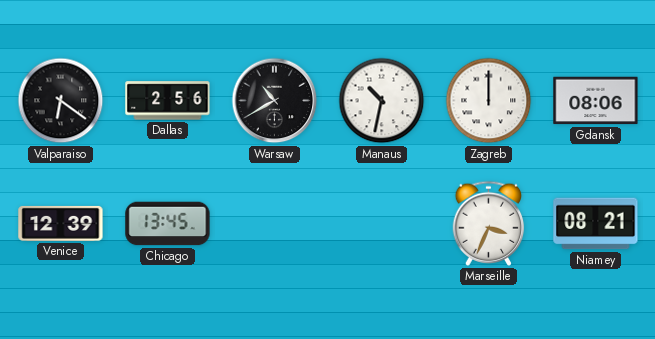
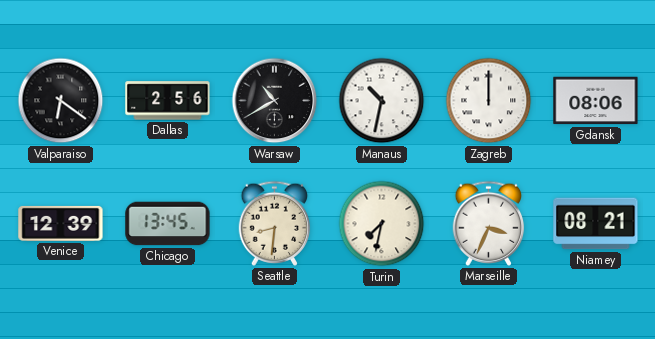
Seattle: none -> 8:31 (275, 223)
Turin: none -> 7:32 (382, 224)
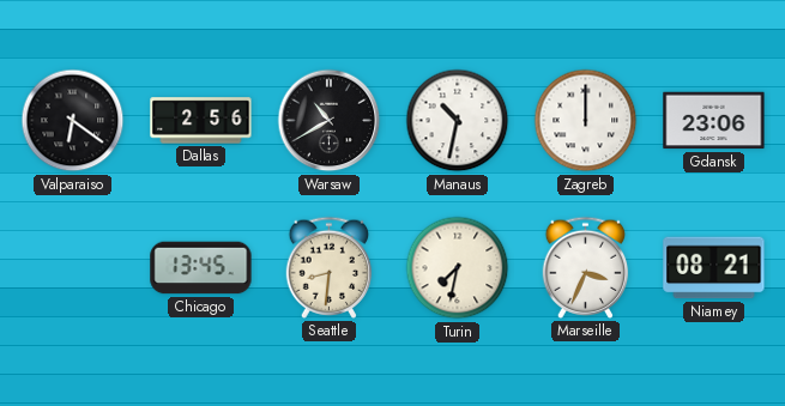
Gdansk: 08:06 -> 23:06 (714, 121)
Venice: 12:39 -> none (61, 223)
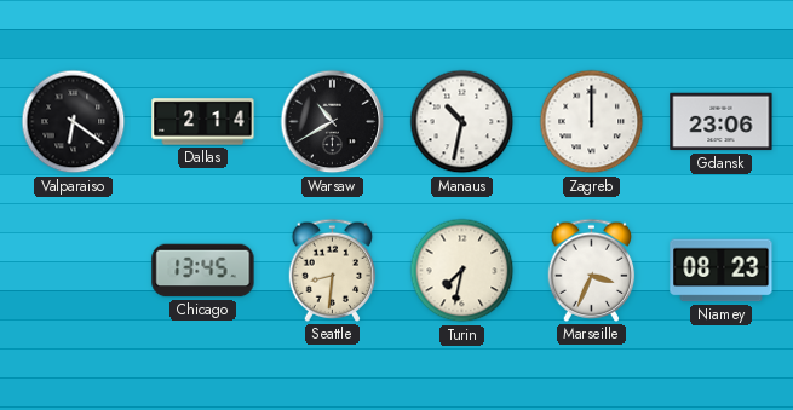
Dallas: 2:56 -> 2:14 (203, 122)
Niamey: 08:21 -> 08:23 (722, 271)
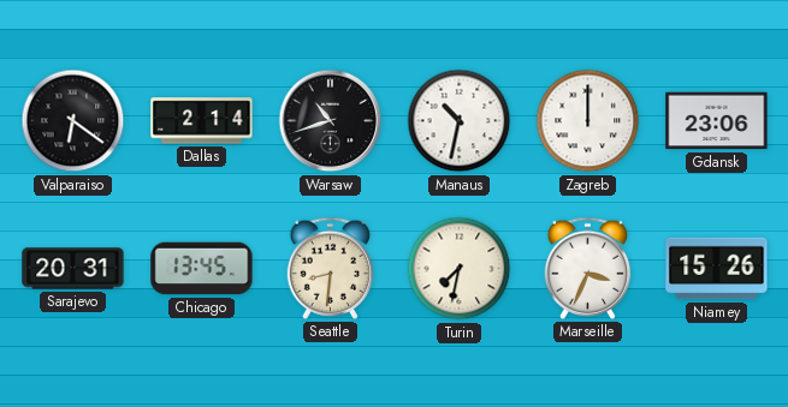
Warsaw: 10:40 -> 10:42 (331, 121)
Sarajevo: none -> 20:31 (73, 269)
Niamey: 08:23 -> 15:26 (717, 269)
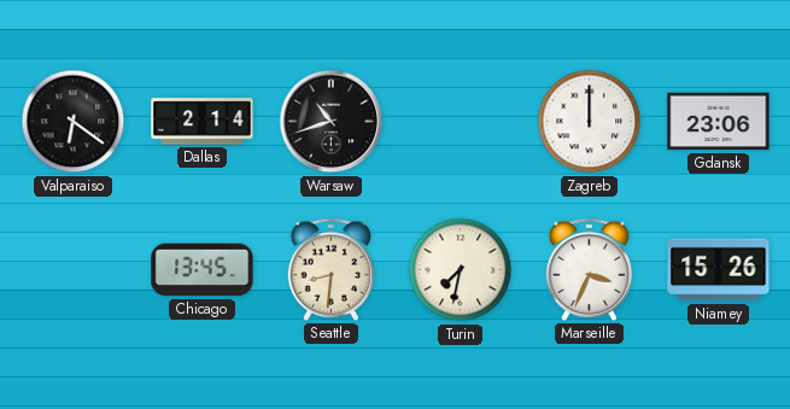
Manaus: 10:32 -> none (460, 121)
Sarajevo: 20:31 -> none (73, 269)
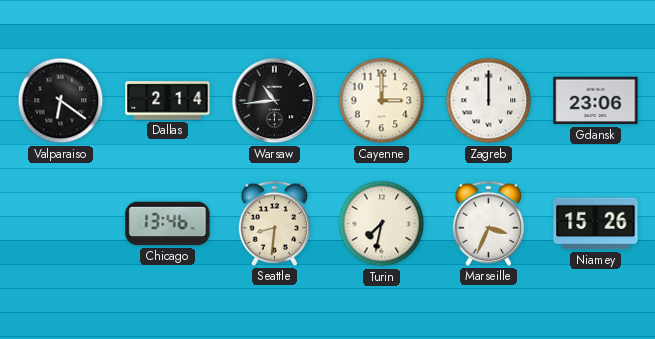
Warsaw: 10:42 -> 10:44 (275, 101)
Cayenne: none -> 3:00 (382, 101)
Chicago: 13:45 -> 13:46 (168, 224)
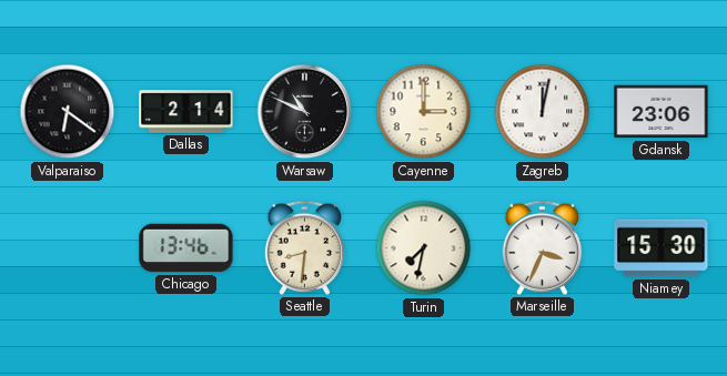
Warsaw: 10:44 -> 10:49 (305, 112)
Zagreb: 12:00 -> 12:02 (543, 112)
Niamey: 15:26 -> 15:30 (662, 248)
